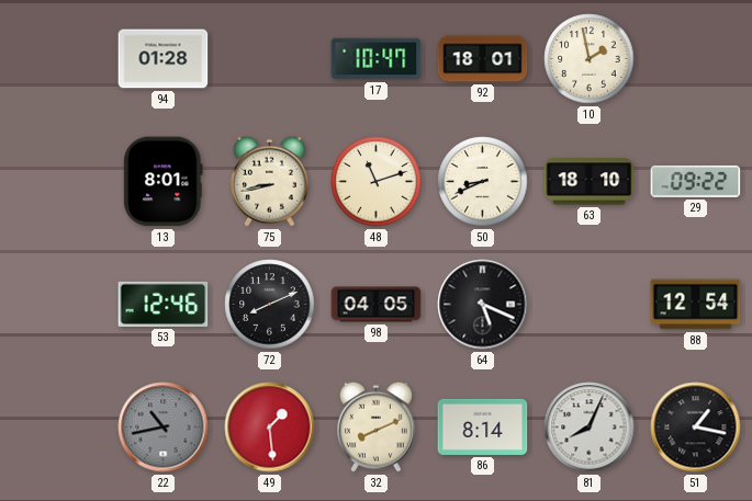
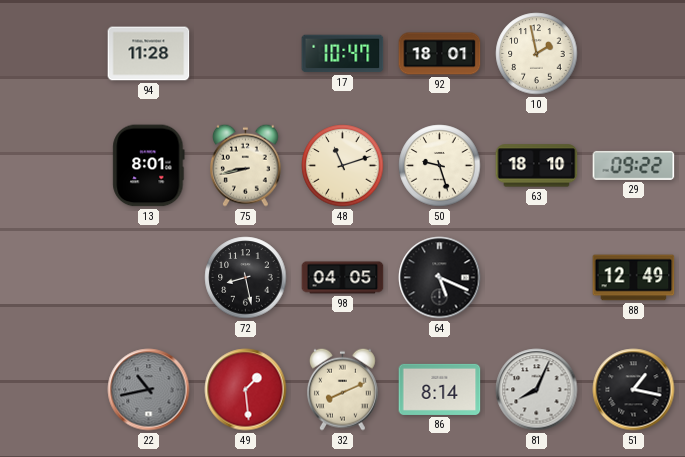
94: 01:28 -> 11:28 (149, 54)
50: 8:41 -> 9:27 (440, 166)
53: 12:46 -> none (164, 304)
72: 8:11 -> 8:28 (246, 278)
88: 12:54 -> 12:49 (634, 278)
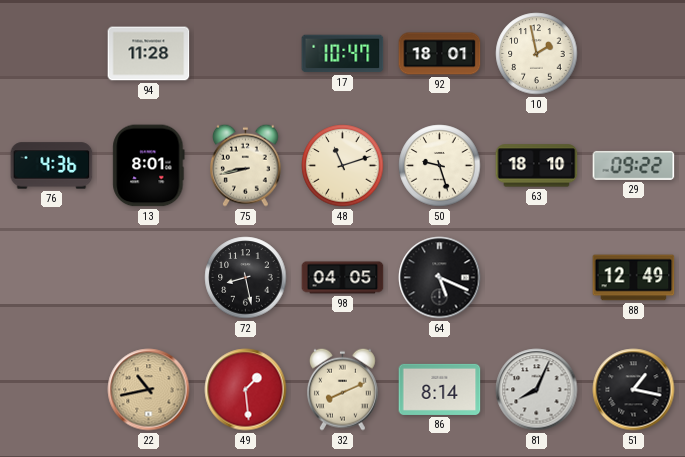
76: none -> 4:36 (52, 166)
22 dial: grey -> champagne (149, 390)
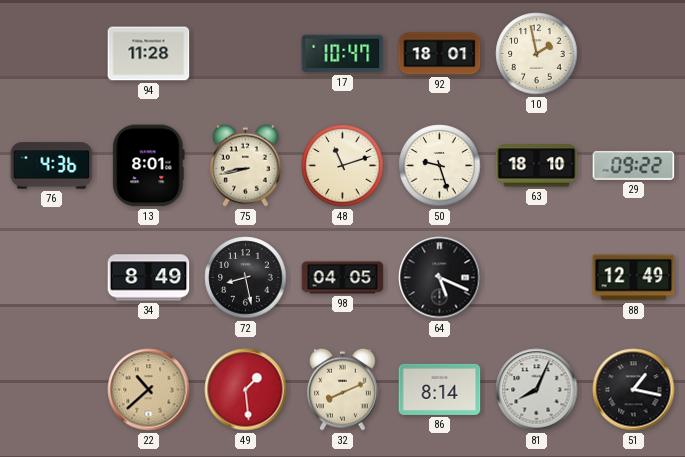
34: none -> 8:49 (149, 278)
22: 10:43 -> 10:38 (149, 390)
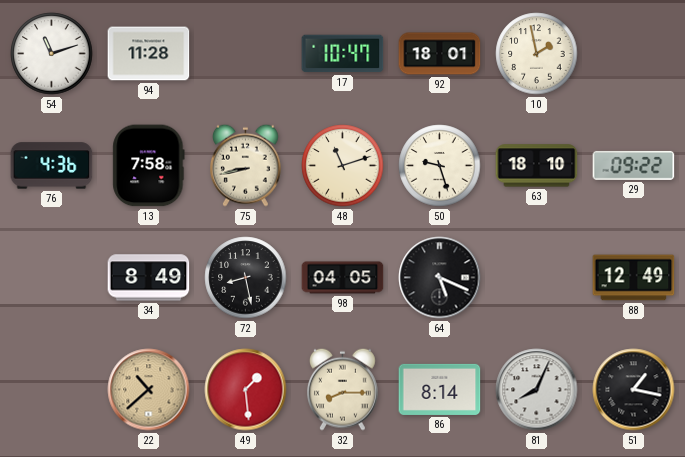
54: none -> 11:12 (52, 54)
13: 8:01 -> 7:58 (149, 166)
32: 8:11 -> 8:15 (343, 389)
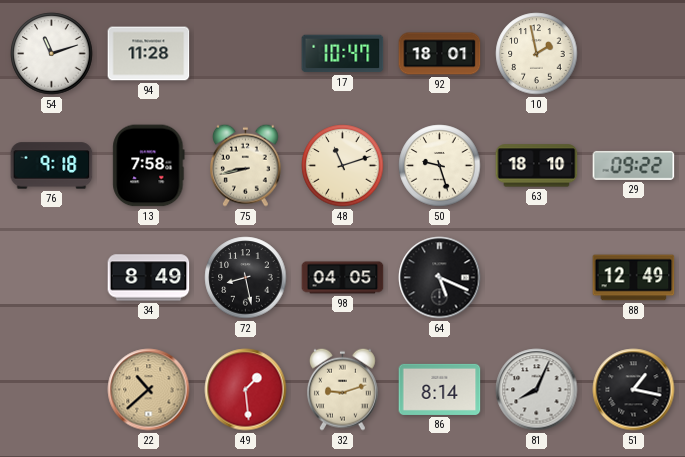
76: 4:36 -> 9:18 (52, 166)
32: 8:15 -> 9:12 (343, 389)
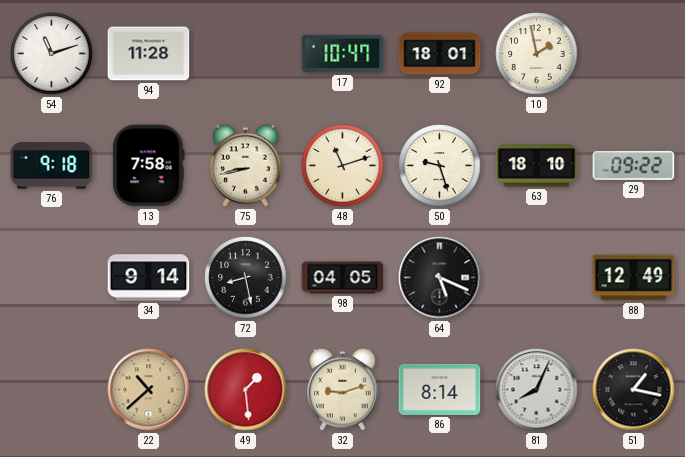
34: 8:49 -> 9:14 (149, 278)
